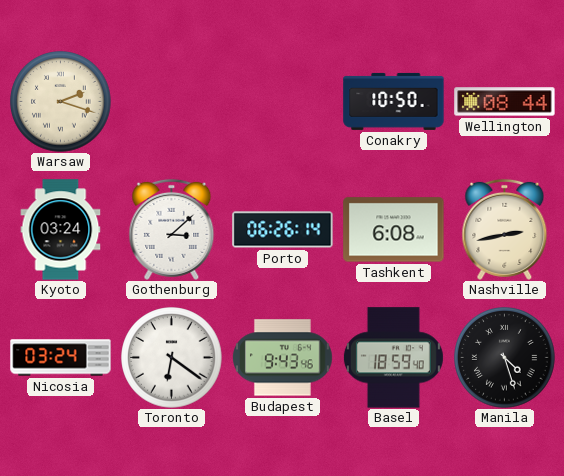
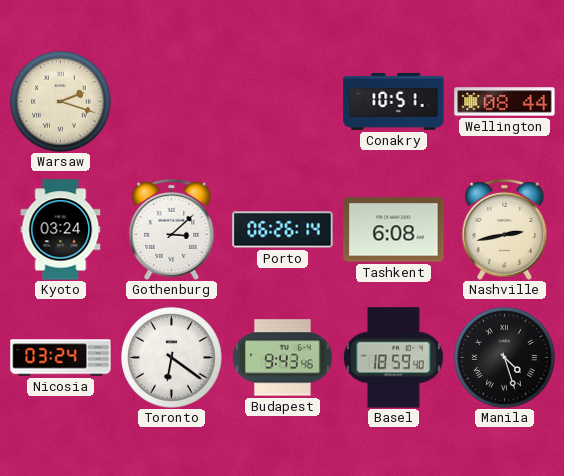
Conakry: 10:50 -> 10:51 (394, 101)
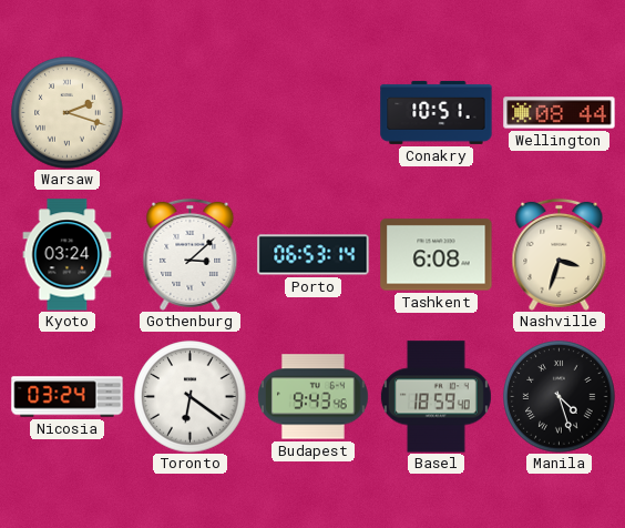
Porto: 06:26 -> 06:53 (314, 255)
Nashville: 2:43 -> 3:33 (560, 254)
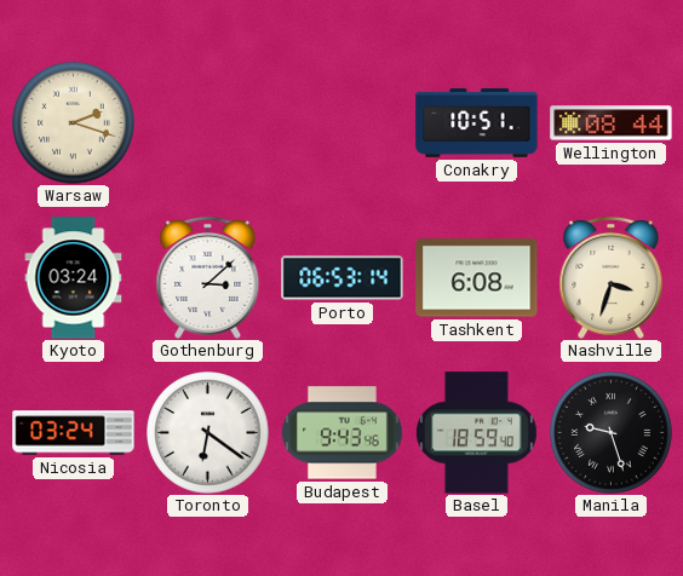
Manila: 4:27 -> 9:27 (612, 433)
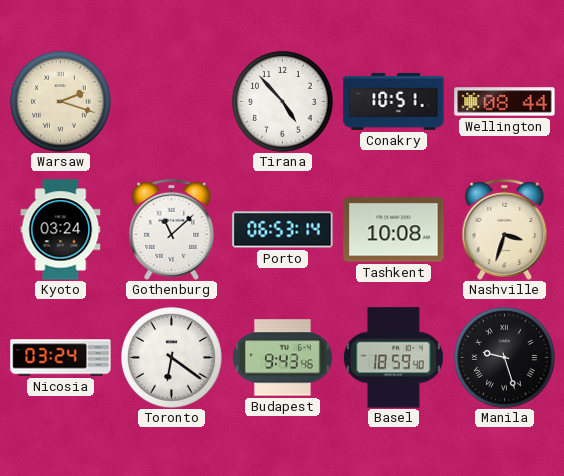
Tirana: none -> 4:53 (283, 102)
Gothenburg: 3:08 -> 11:08 (172, 229)
Tashkent: 6:08 -> 10:08 (394, 230)
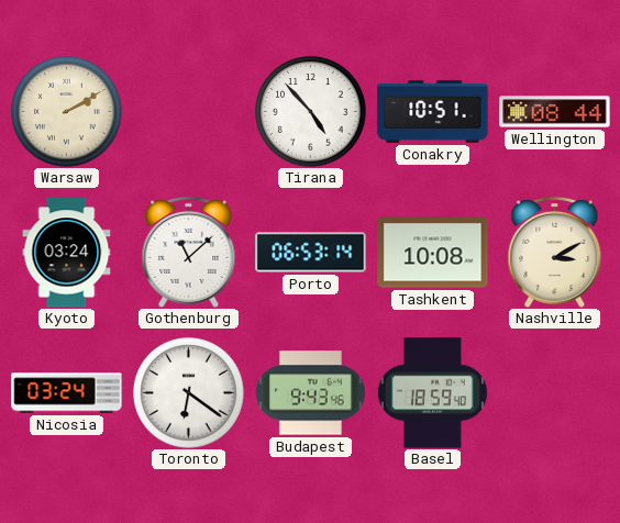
Warsaw: 2:18 -> 2:10 (67, 112)
Nashville: 3:33 -> 3:10 (555, 252)
Manila: 9:27 -> none (505, 358)
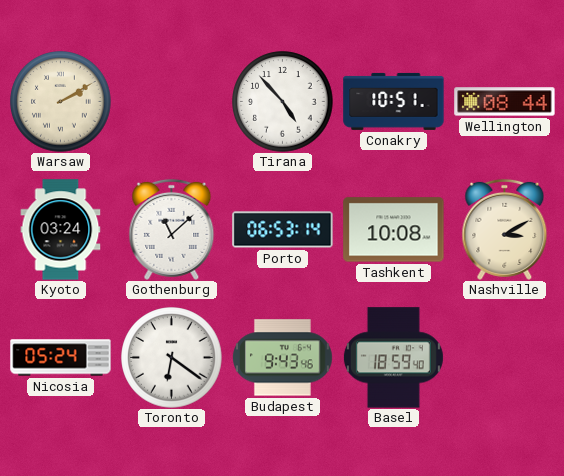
Nicosia: 03:24 -> 05:24 (61, 358)
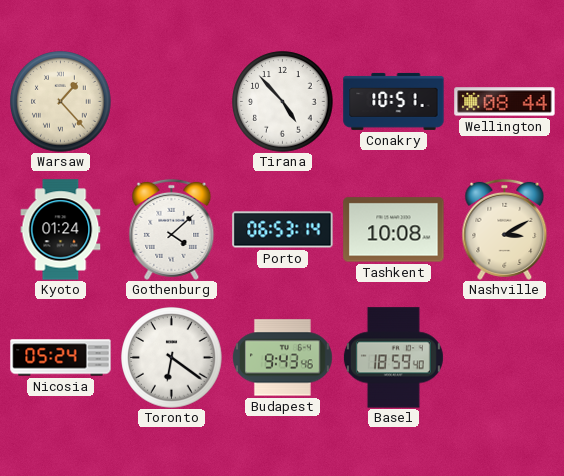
Warsaw: 2:10 -> 1:23 (61, 102)
Kyoto: 03:24 -> 01:24 (61, 230)
Gothenburg: 11:08 -> 4:08 (172, 229)
